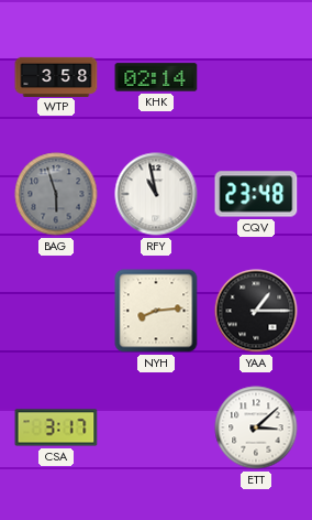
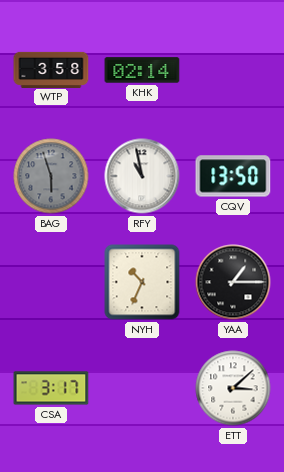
CQV: 23:48 -> 13:50 (233, 176)
NYH: 8:14 -> 10:34 (142, 282)
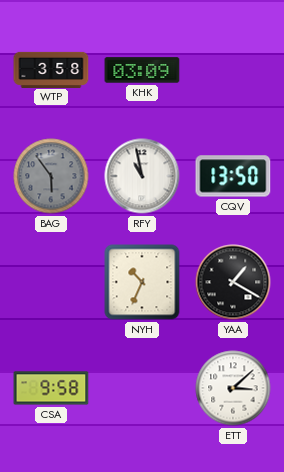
KHK: 02:14 -> 03:09 (142, 70)
BAG: 5:57 -> 5:54 (51, 176)
YAA: 1:15 -> 1:20 (233, 282)
CSA: 3:17 -> 9:58 (51, 388)
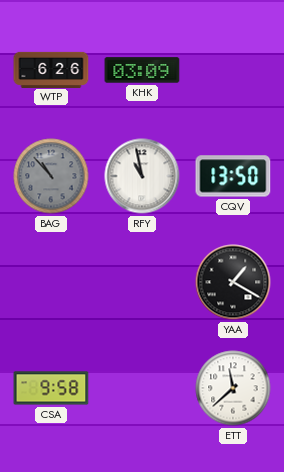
WTP: 3:58 -> 6:26 (51, 69)
BAG: 5:54 -> 10:53 (51, 176)
NYH: 10:34 -> none (142, 282)
ETT: 3:08 -> 11:38 (233, 388)
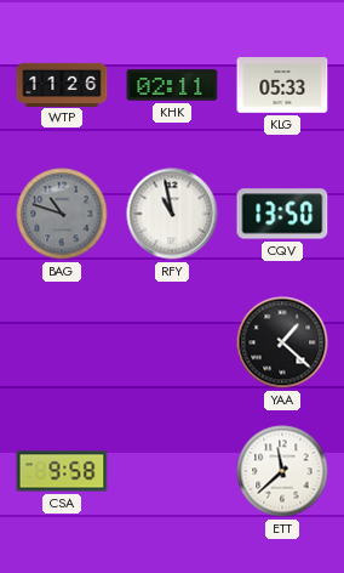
WTP: 6:26 -> 11:26 (62, 84)
KHK: 03:09 -> 02:11 (172, 85)
KLG: none -> 05:33 (282, 85)
BAG: 10:53 -> 10:48 (62, 214)
YAA: 1:20 -> 1:22 (282, 342)
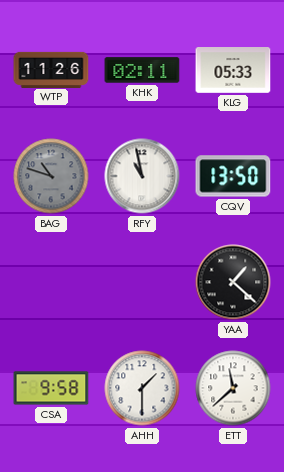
AHH: none -> 1:30 (142, 388)
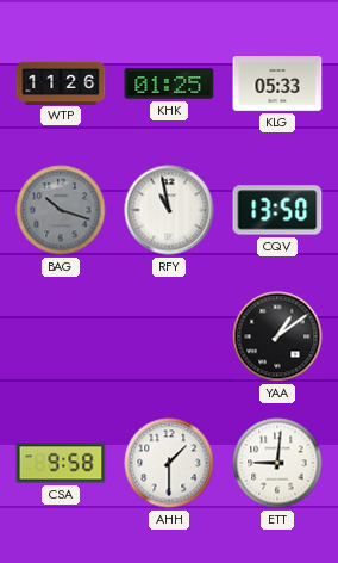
KHK: 02:11 -> 01:25 (169, 83)
BAG: 10:48 -> 10:18 (61, 210)
YAA: 1:22 -> 1:09 (277, 336)
ETT: 11:38 -> 9:01 (277, 463)
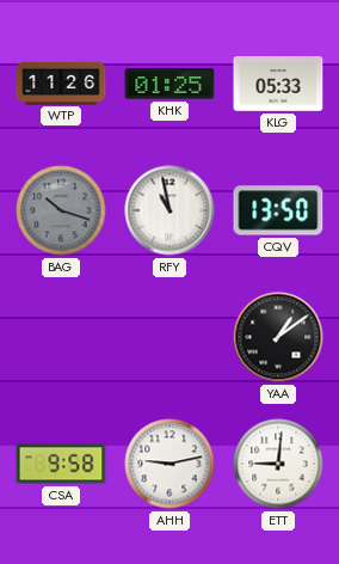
AHH: 1:30 -> 9:13 (169, 464)
